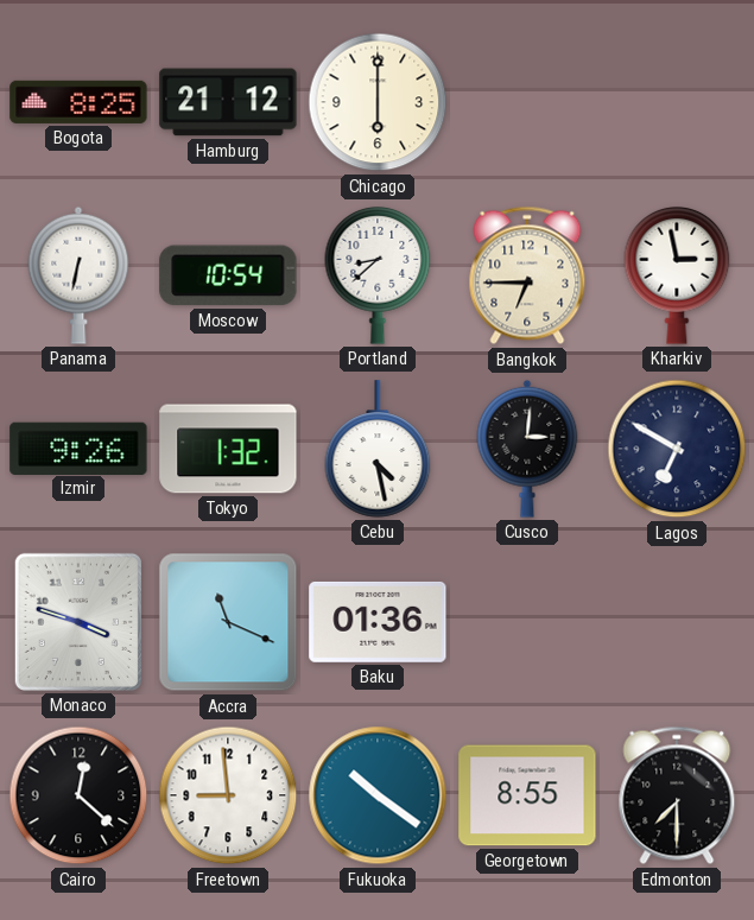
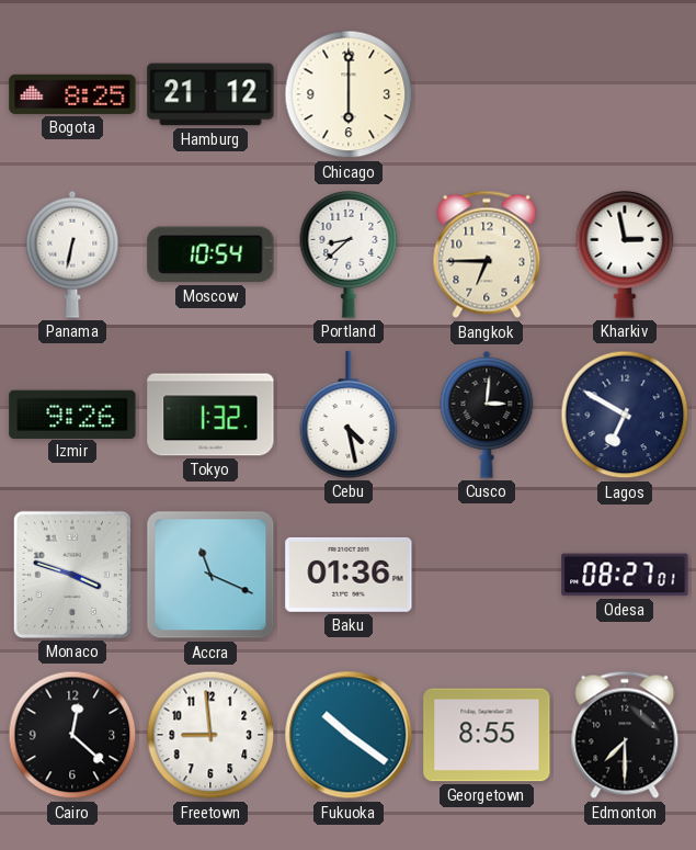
Odesa: none -> 08:27 (625, 575)
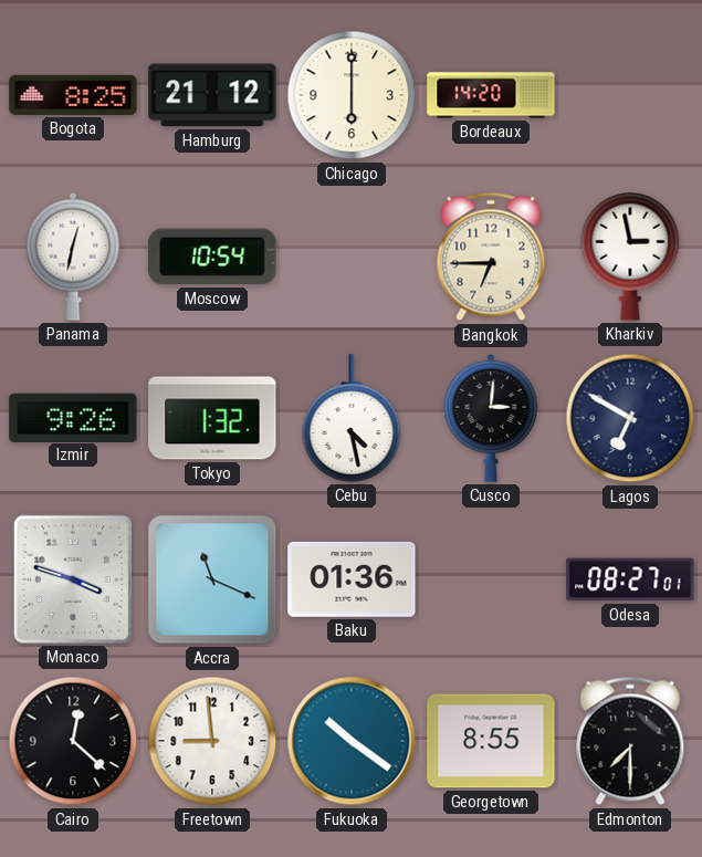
Bordeaux: none -> 14:20 (491, 95)
Panama: 6:32 -> 12:32 (73, 257)
Portland: 8:38 -> none (349, 256)
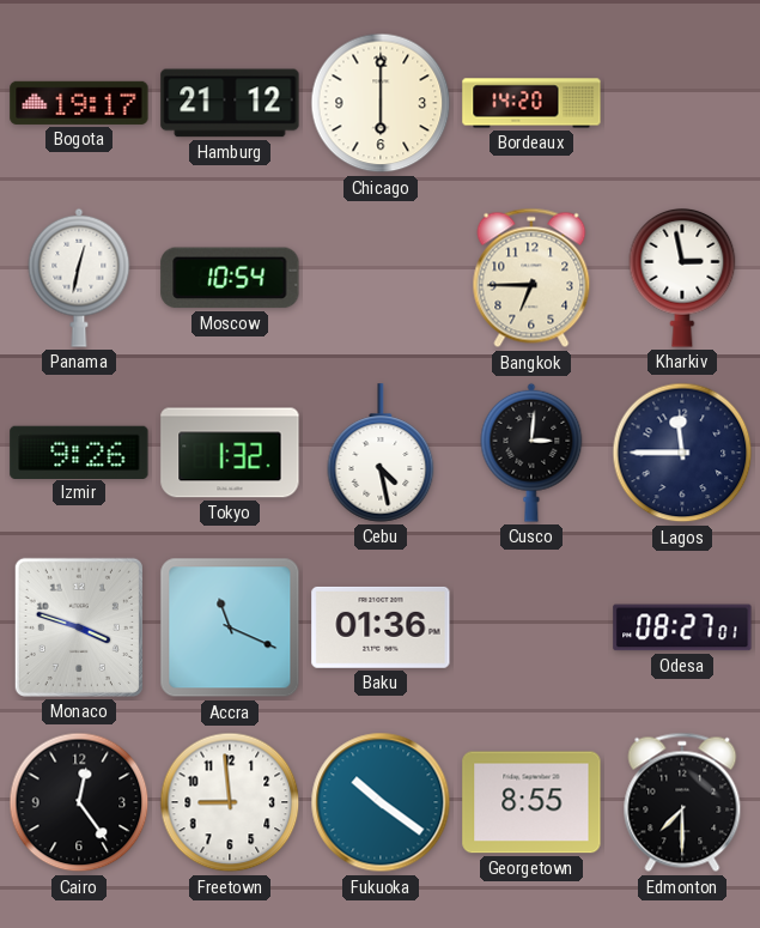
Bogota: 8:25 -> 19:17 (79, 103)
Lagos: 6:50 -> 11:45 (682, 453)
Cairo: 12:22 -> 12:24 (79, 802)
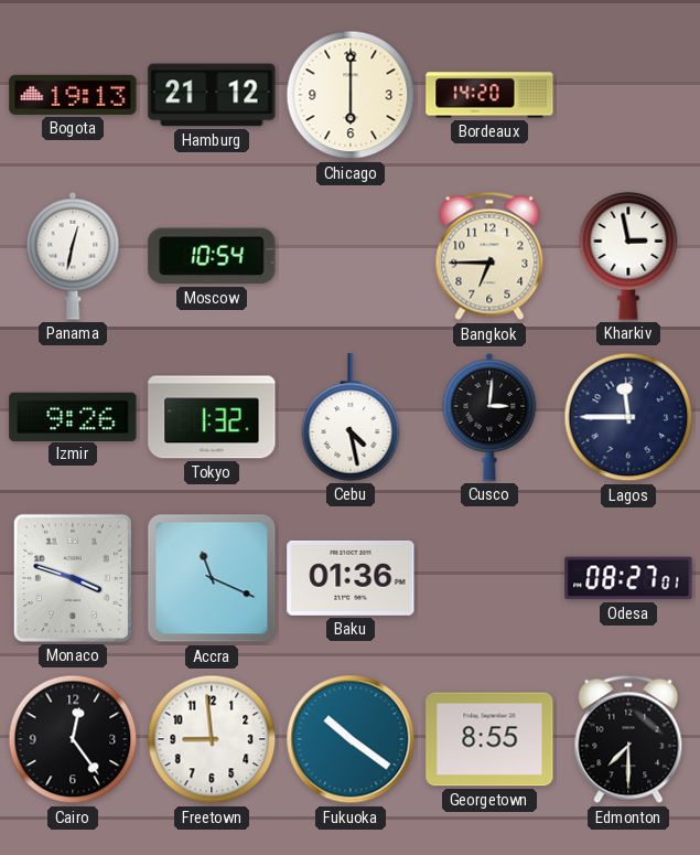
Bogota: 19:17 -> 19:13 (73, 95)
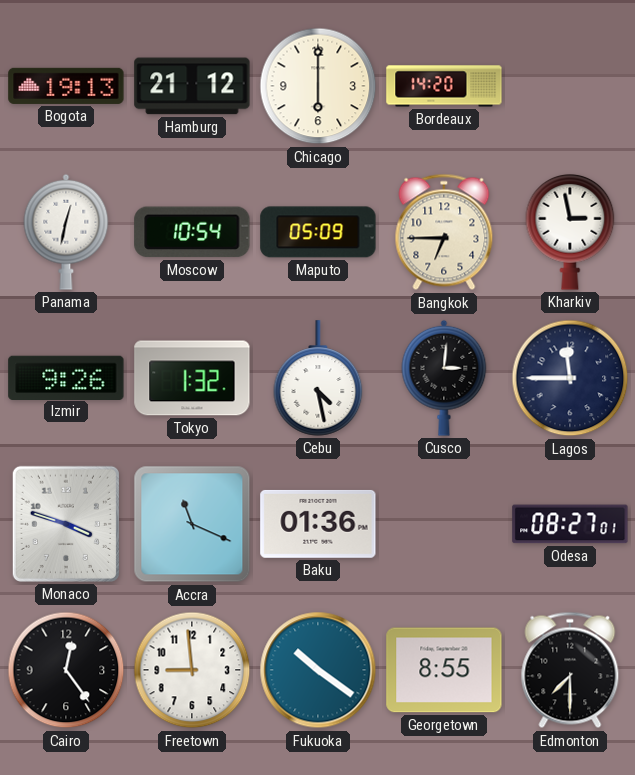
Maputo: none -> 05:09 (318, 232)
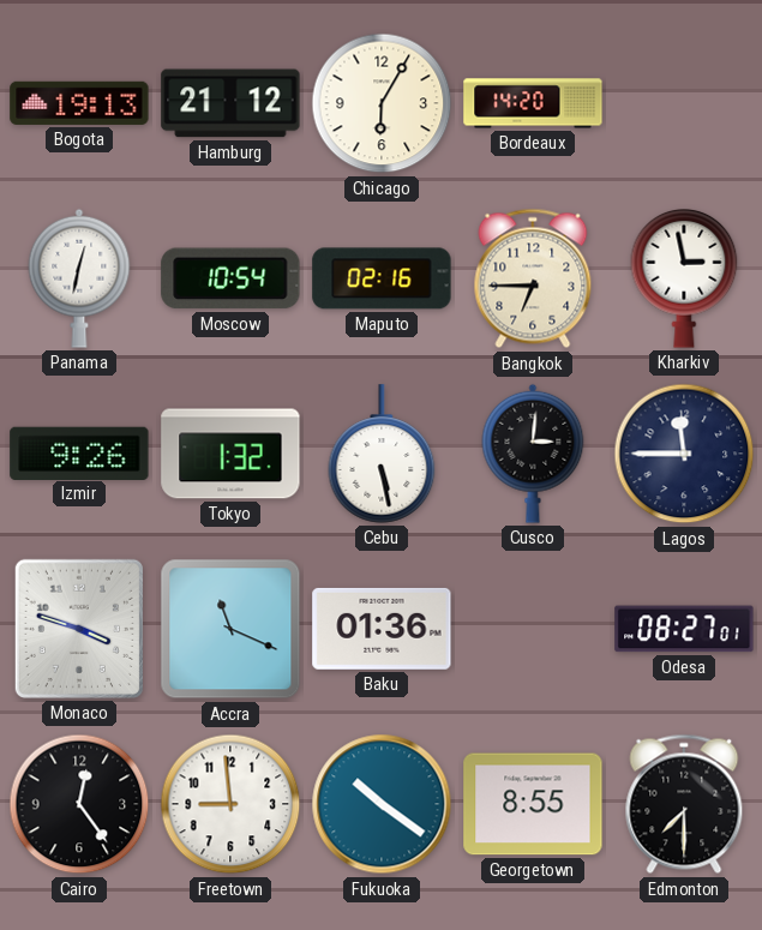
Chicago: 6:00 -> 6:05 (382, 103)
Maputo: 05:09 -> 02:16 (382, 278)
Cebu: 4:28 -> 5:28 (382, 454)
